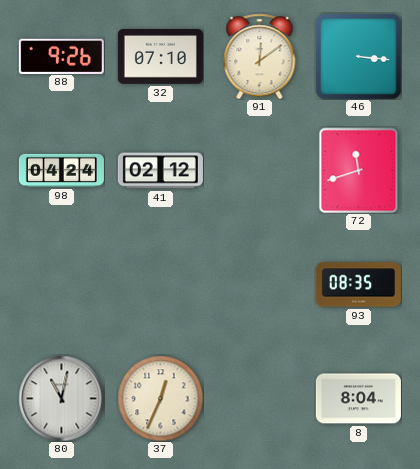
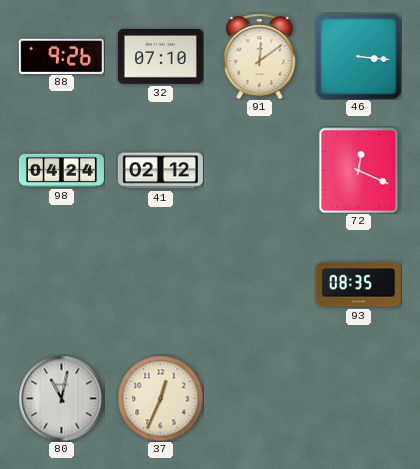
72: 11:42 -> 12:19 (359, 170)
8: 8:04 -> none (358, 399)
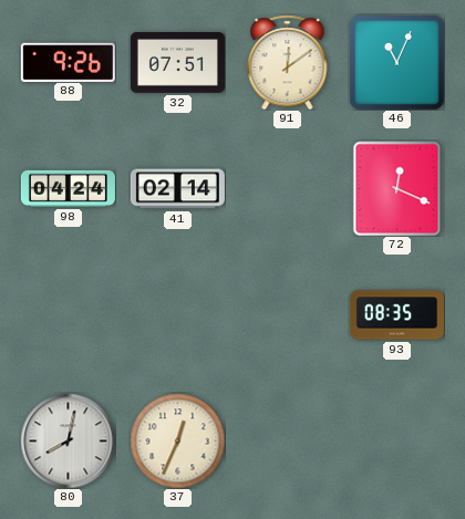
32: 07:10 -> 07:51 (177, 63)
46: 3:16 -> 11:04 (396, 62)
41: 02:12 -> 02:14 (177, 189)
80: 11:02 -> 8:02 (68, 440)
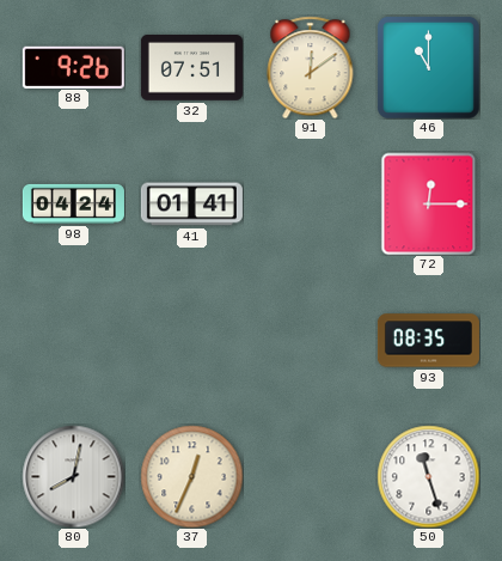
46: 11:04 -> 11:00 (428, 67)
41: 02:14 -> 01:41 (191, 205)
72: 12:19 -> 12:15 (429, 203)
50: none -> 11:27 (428, 476)
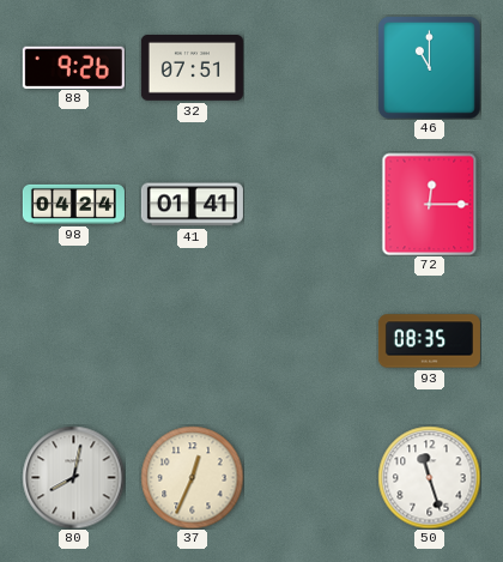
91: 12:09 -> none (311, 67)
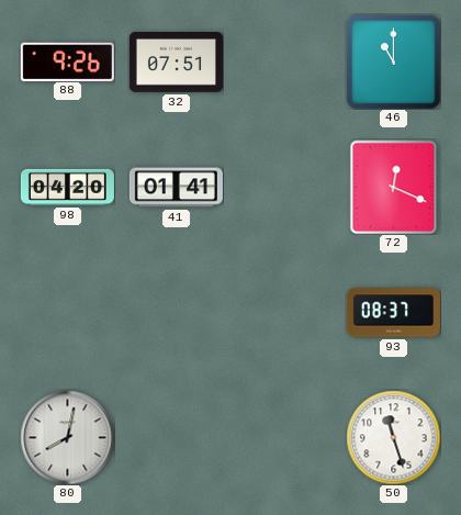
98: 04:24 -> 04:20 (67, 187)
72: 12:15 -> 12:19 (394, 187)
93: 08:35 -> 08:37 (393, 313)
37: 12:34 -> none (192, 477)
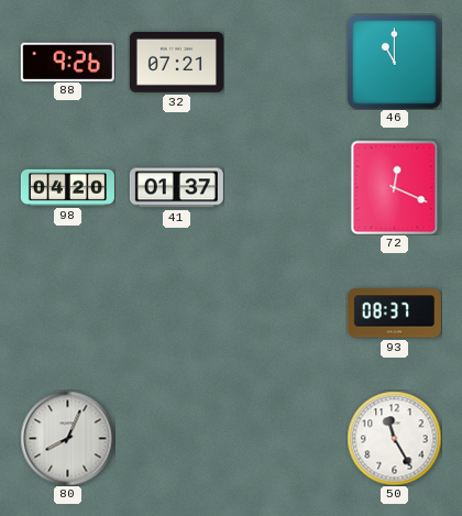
32: 07:51 -> 07:21 (176, 63)
41: 01:41 -> 01:37 (176, 188)
80: 8:02 -> 8:04 (67, 438)
50: 11:27 -> 11:25 (394, 438)
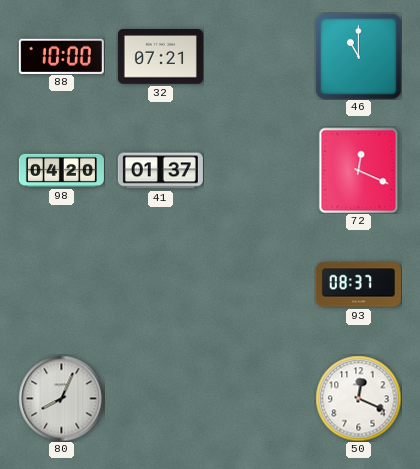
88: 9:26 -> 10:00 (61, 56)
50: 11:25 -> 12:19 (358, 398)
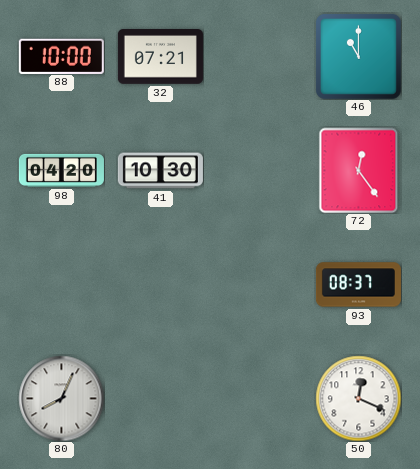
41: 01:37 -> 10:30 (160, 171)
72: 12:19 -> 12:24 (359, 170)
